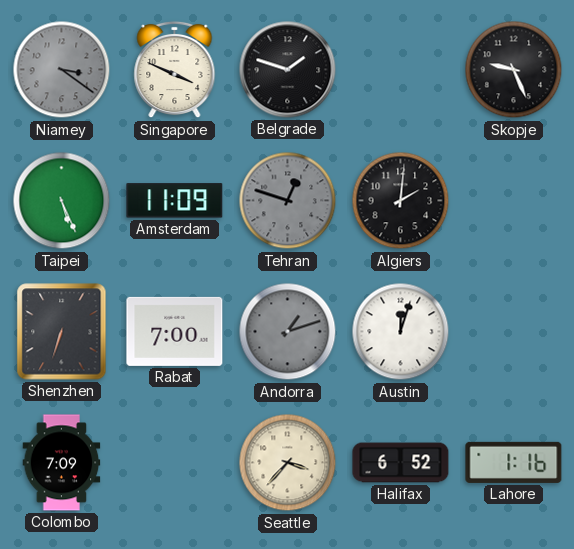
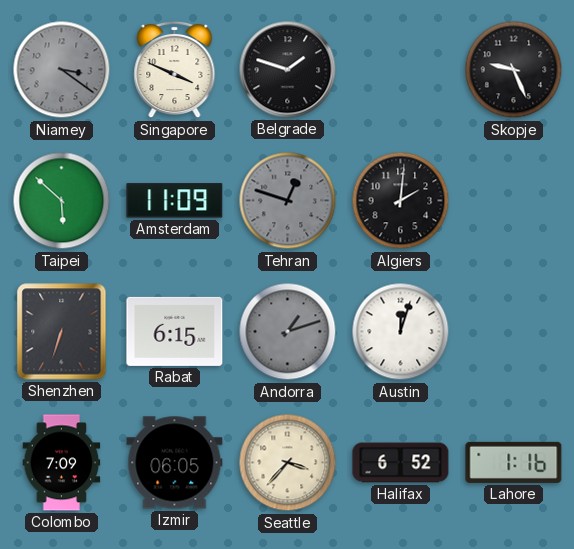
Taipei: 5:26 -> 5:52 (62, 201)
Rabat: 7:00 -> 6:15 (175, 331)
Izmir: none -> 06:05 (175, 463)
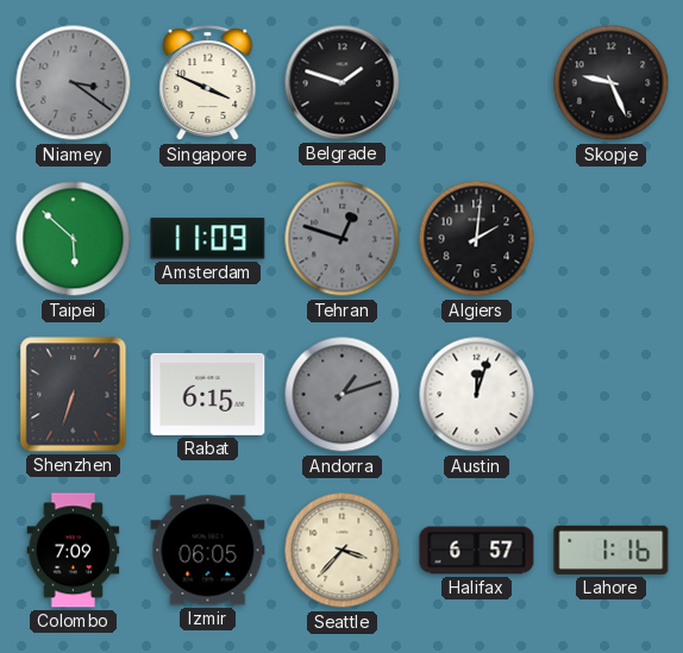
Halifax: 6:52 -> 6:57 (477, 551)
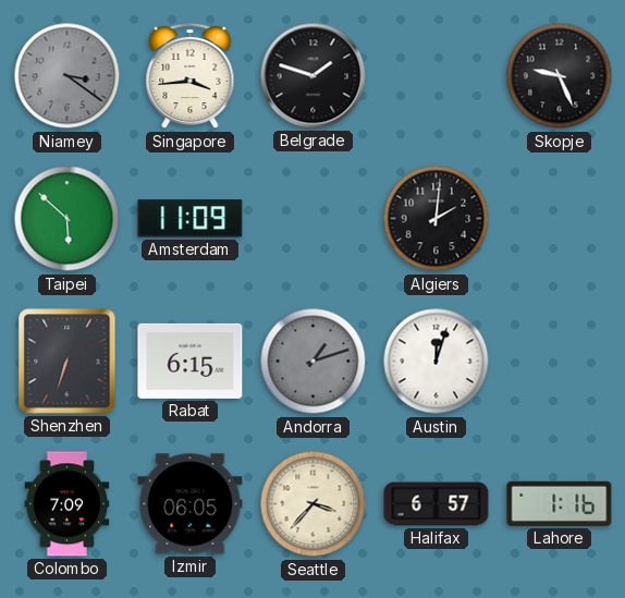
Singapore: 3:49 -> 3:44 (191, 76)
Tehran: 12:48 -> none (343, 239)
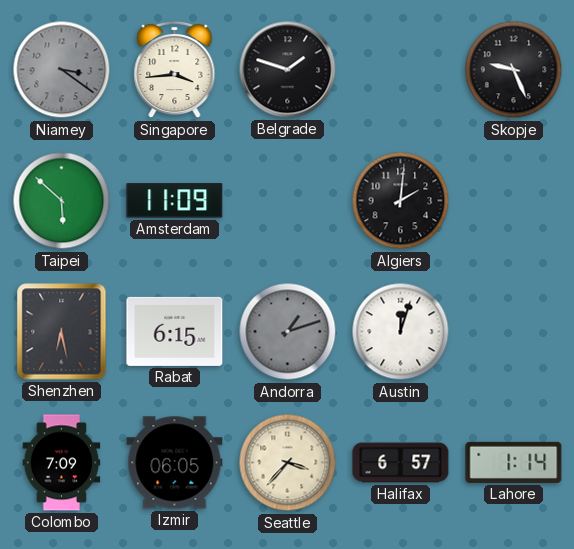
Shenzhen: 6:33 -> 6:28 (62, 332)
Lahore: 1:16 -> 1:14 (514, 462)
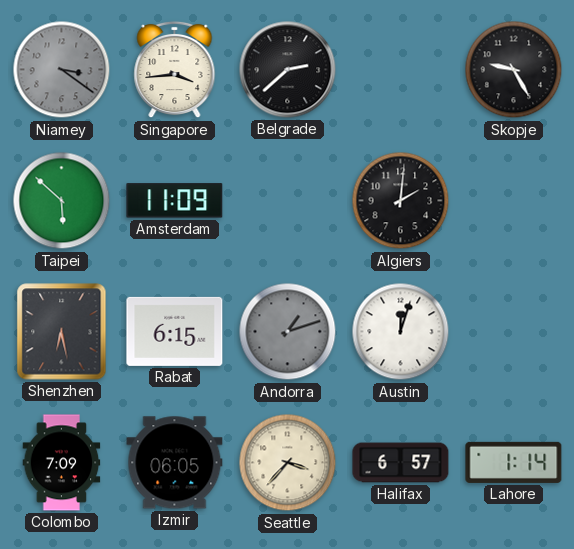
Belgrade: 1:48 -> 2:38 (288, 70)
Skopje: 9:26 -> 9:25 (514, 70)
